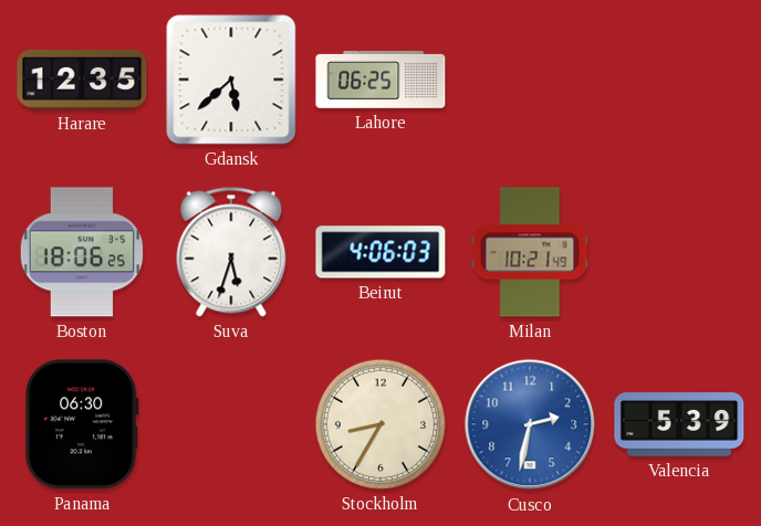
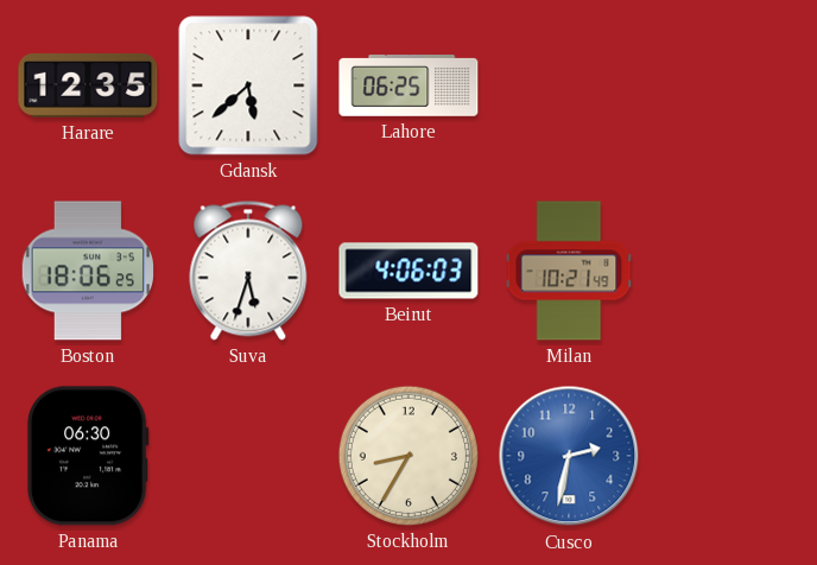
Valencia: 5:39 -> none (679, 425)
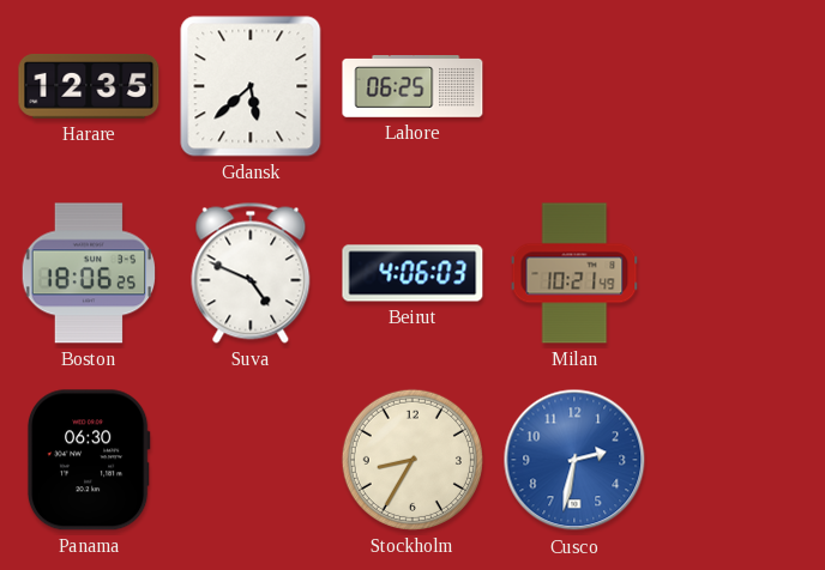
Suva: 5:33 -> 4:49 (251, 273)
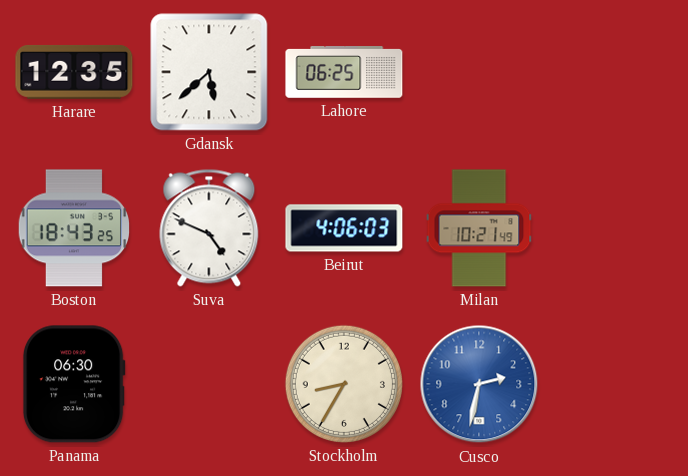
Boston: 18:06 -> 18:43 (74, 228)
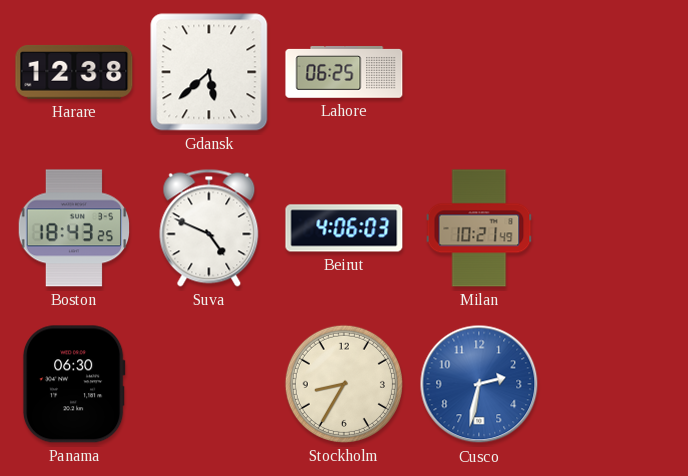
Harare: 12:35 -> 12:38 (74, 72)
